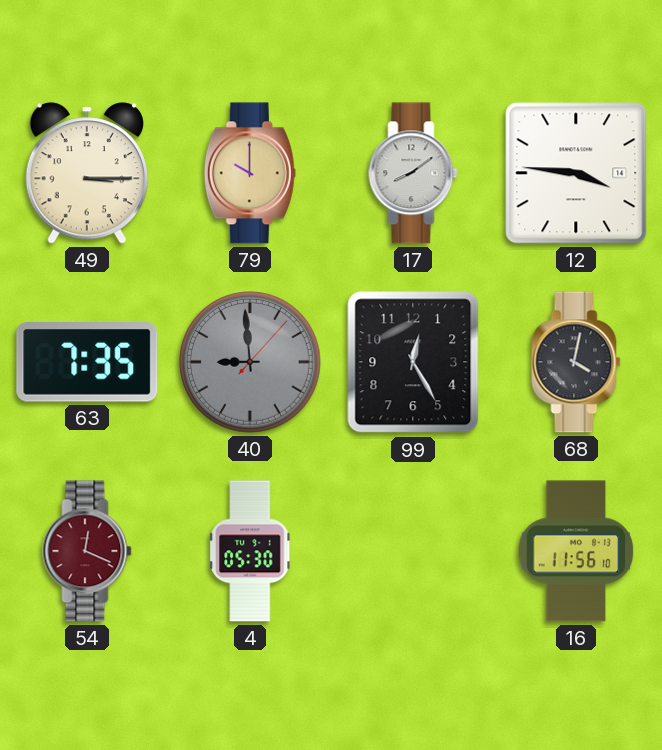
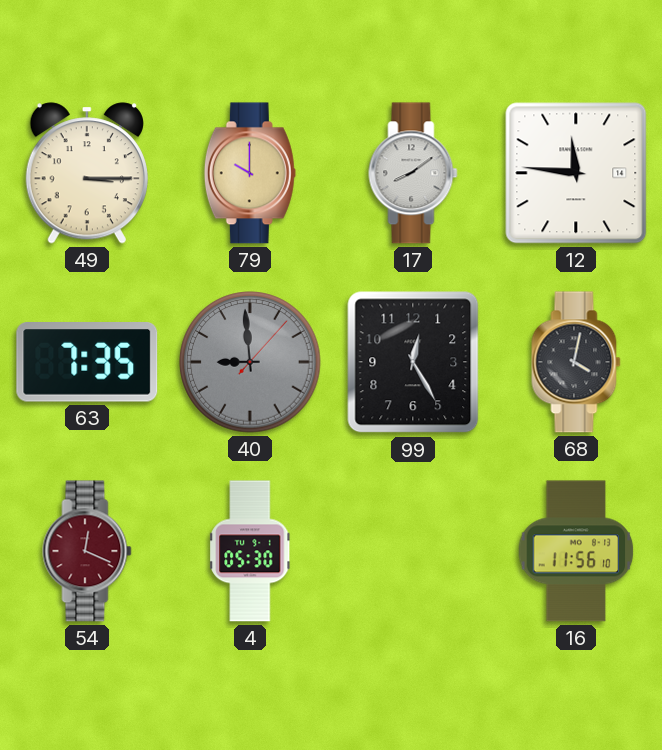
12: 3:46 -> 11:46 (576, 173)
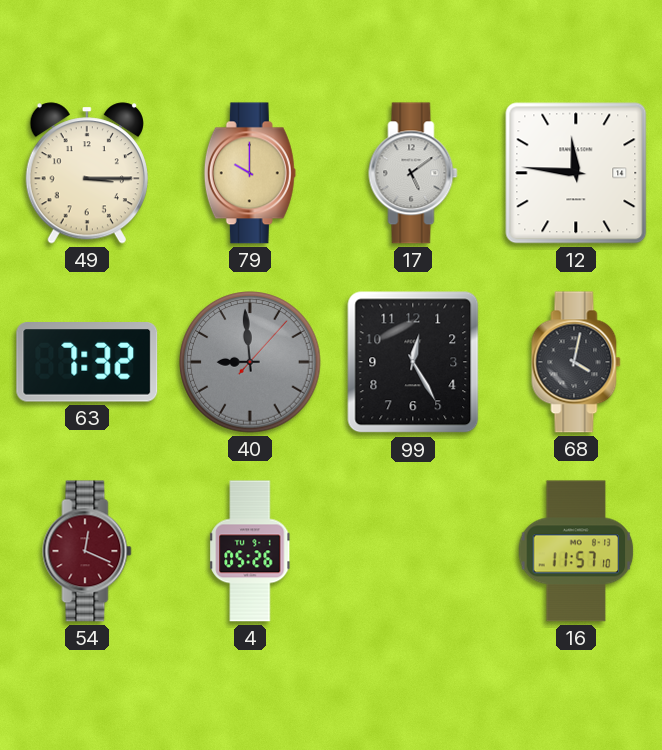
17: 8:09 -> 5:09 (413, 173)
63: 7:35 -> 7:32 (87, 363)
4: 05:30 -> 05:26 (250, 551)
16: 11:56 -> 11:57 (576, 551)
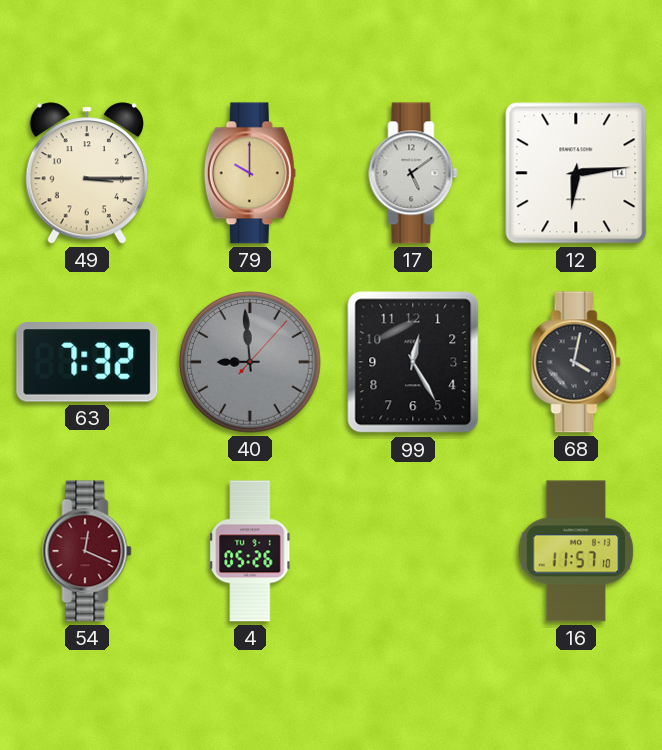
12: 11:46 -> 6:14 (576, 173)
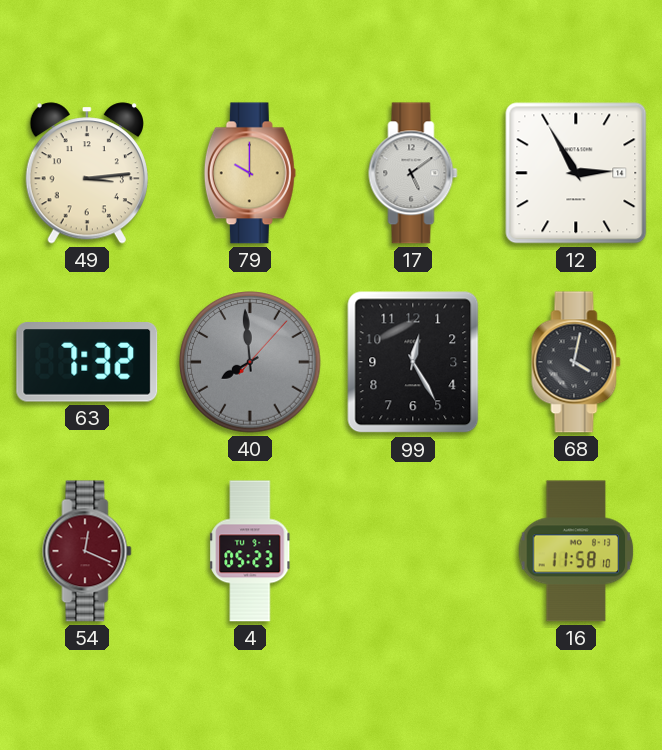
49: 3:15 -> 3:14 (87, 173)
12: 6:14 -> 2:55 (576, 173)
40: 8:59 -> 7:59 (250, 362)
4: 05:26 -> 05:23 (250, 551)
16: 11:57 -> 11:58 (576, 551)
